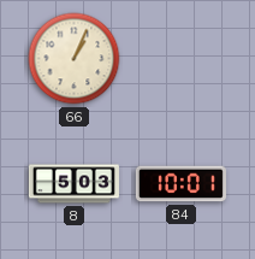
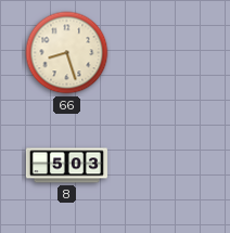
66: 1:04 -> 8:27 (67, 53)
84: 10:01 -> none (180, 184)
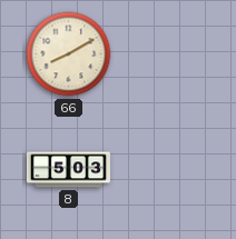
66: 8:27 -> 8:10 (69, 54)
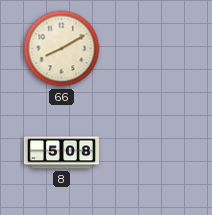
8: 5:03 -> 5:08 (61, 153)
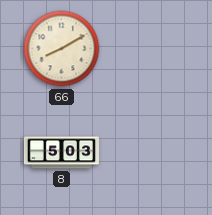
8: 5:08 -> 5:03 (61, 153)
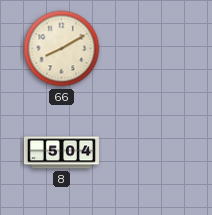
8: 5:03 -> 5:04 (61, 153)
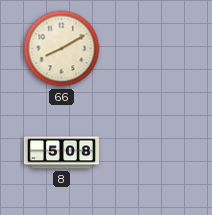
8: 5:04 -> 5:08 (61, 153)
